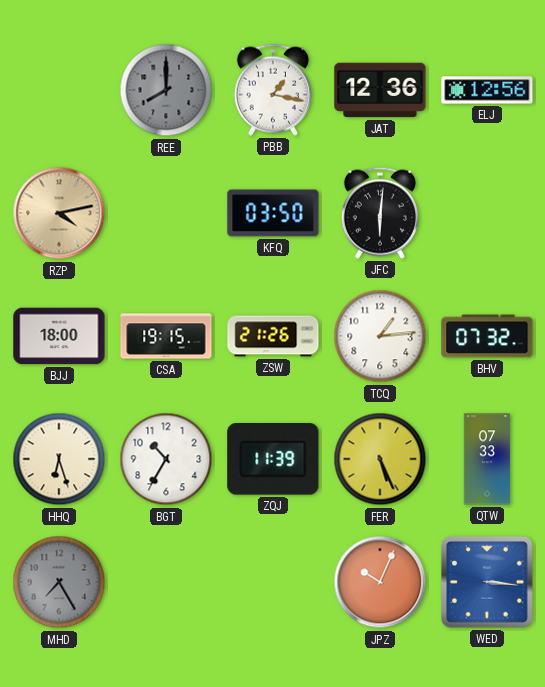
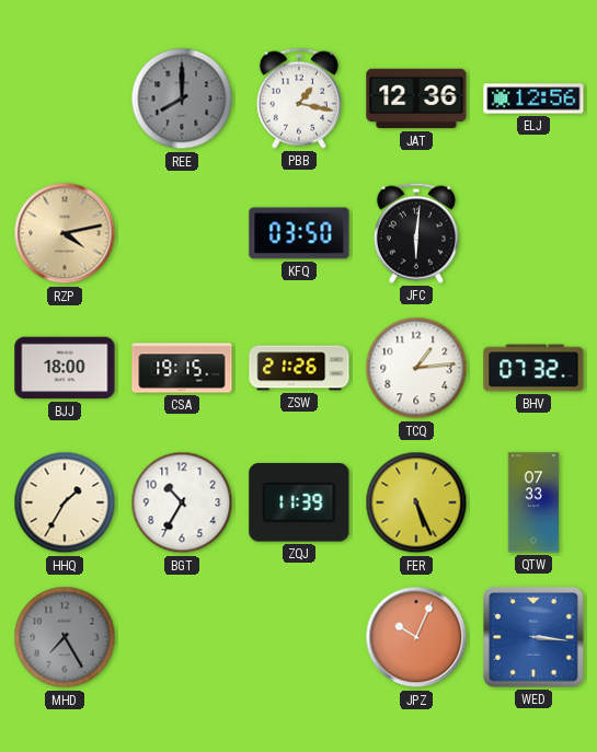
HHQ: 6:27 -> 1:35 (65, 502)
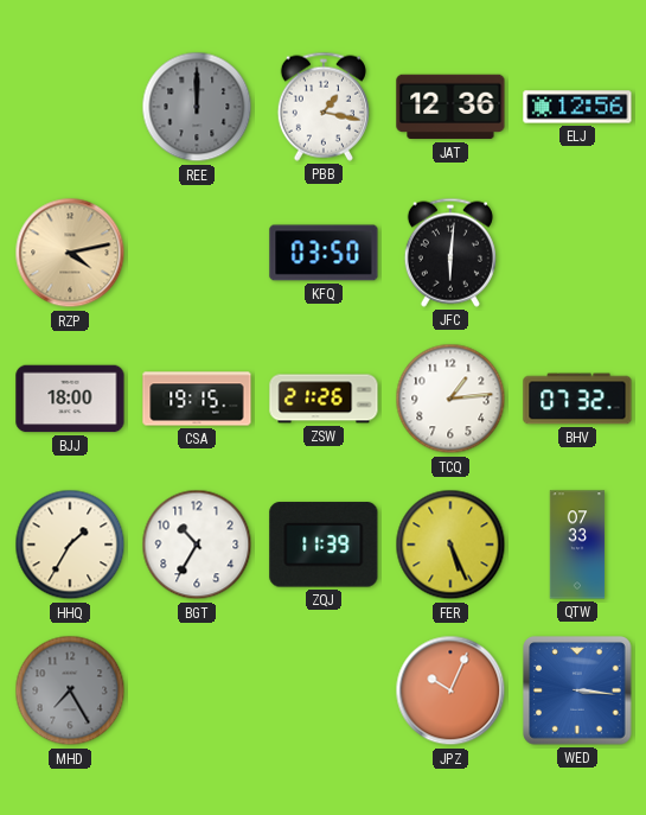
REE: 8:00 -> 12:00 (197, 107)
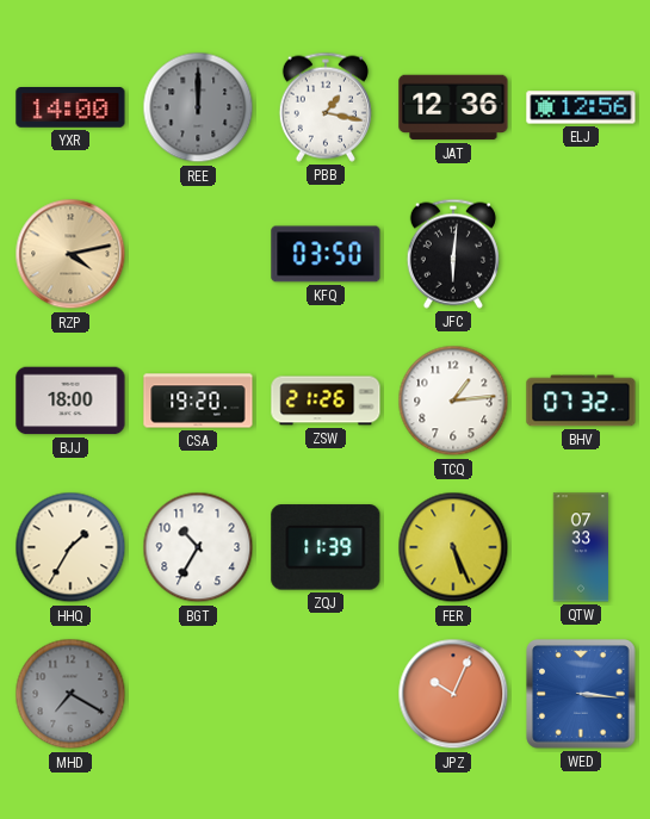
YXR: none -> 14:00 (70, 108)
CSA: 19:15 -> 19:20 (198, 401)
MHD: 7:25 -> 7:20 (70, 694)
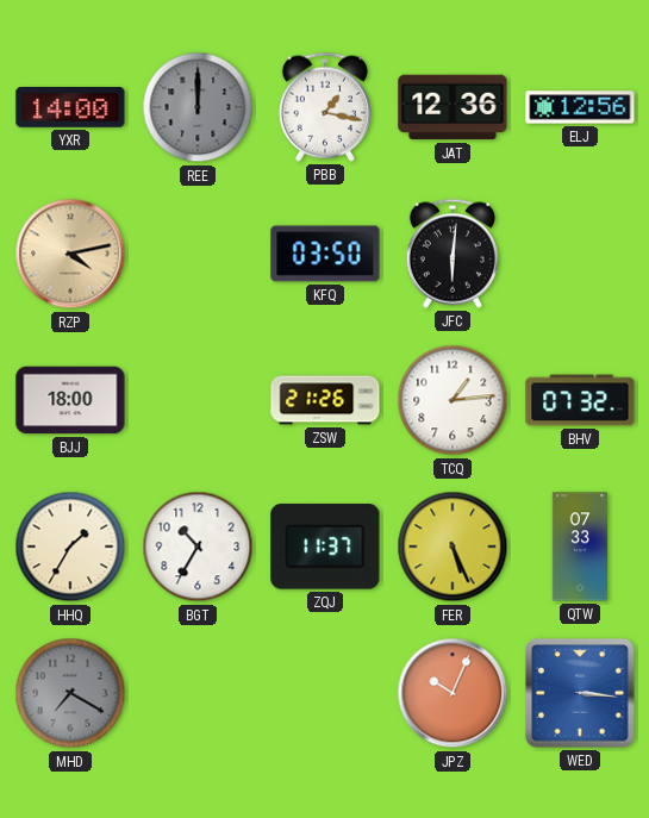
CSA: 19:20 -> none (198, 401)
ZQJ: 11:39 -> 11:37 (325, 547)
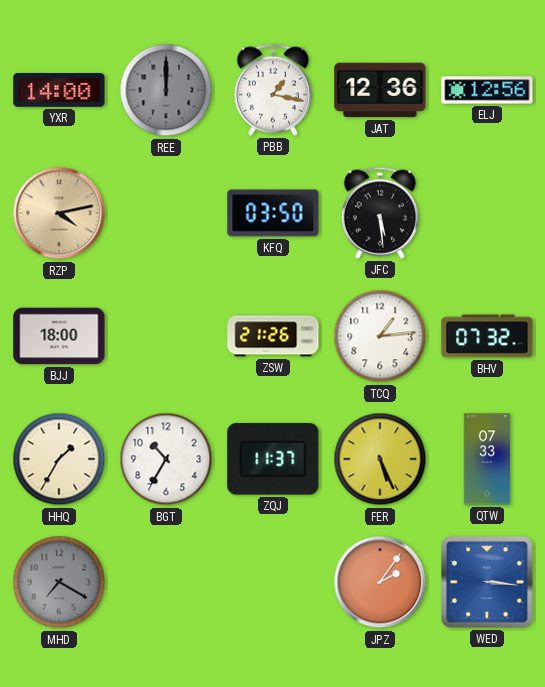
JFC: 6:01 -> 5:29 (380, 213)
JPZ: 10:04 -> 2:06 (380, 582)
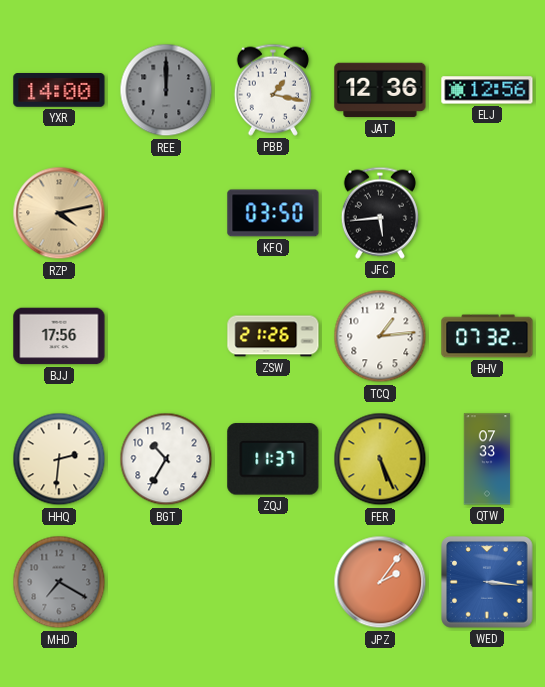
JFC: 5:29 -> 5:44 (380, 213)
BJJ: 18:00 -> 17:56 (59, 336)
HHQ: 1:35 -> 2:31 (59, 459)
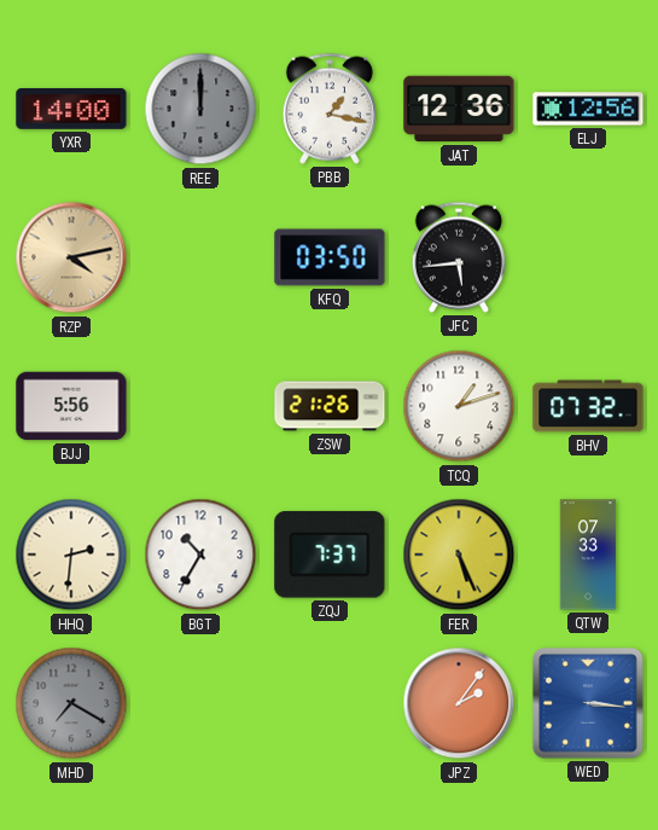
BJJ: 17:56 -> 5:56 (71, 406)
TCQ: 1:14 -> 1:12 (459, 406)
ZQJ: 11:37 -> 7:37 (330, 555)
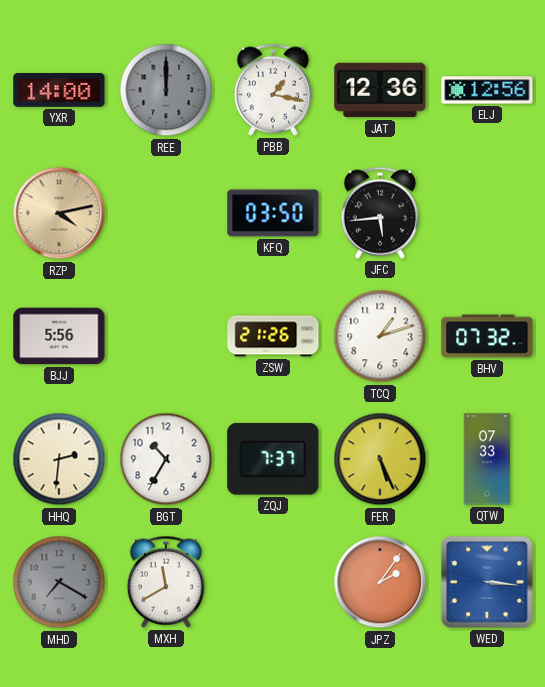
MXH: none -> 11:40 (166, 582)
